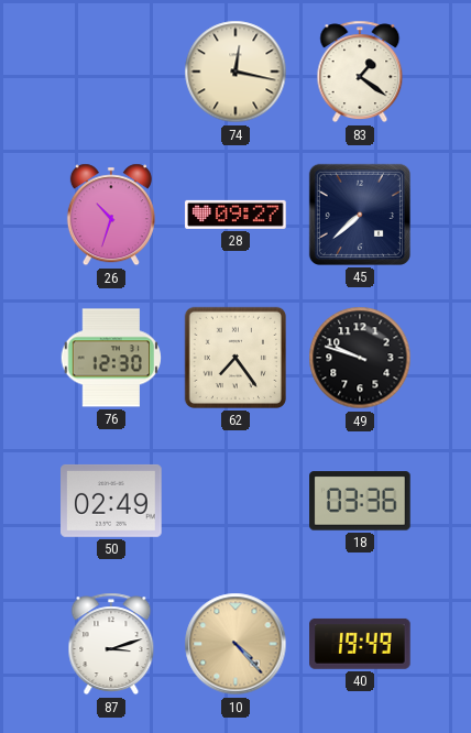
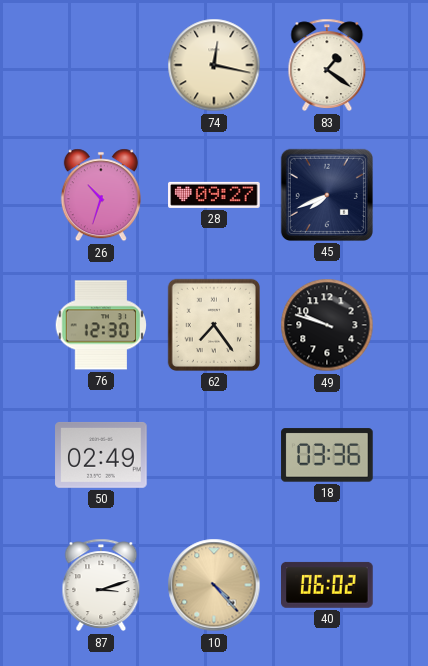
45: 7:38 -> 7:41 (327, 195)
40: 19:49 -> 06:02 (327, 585)
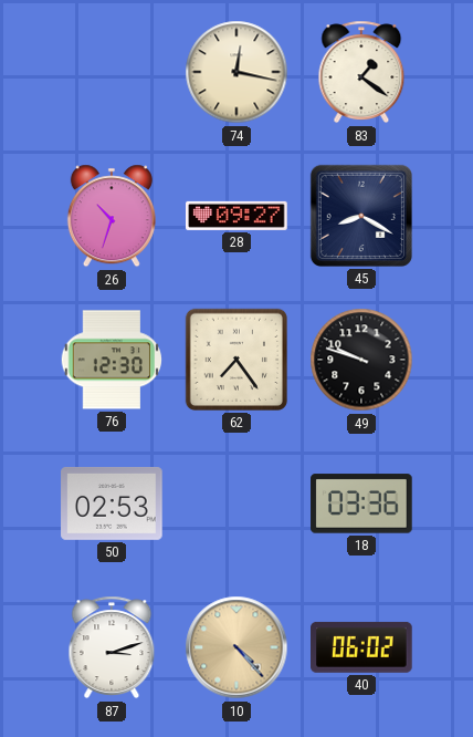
45: 7:41 -> 8:20 (361, 216)
50: 02:49 -> 02:53 (112, 504)
